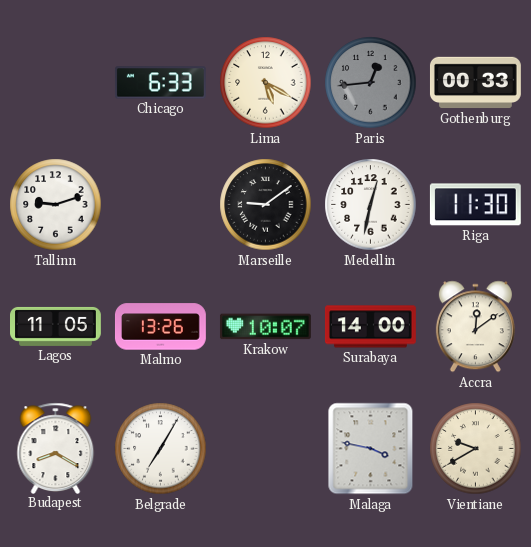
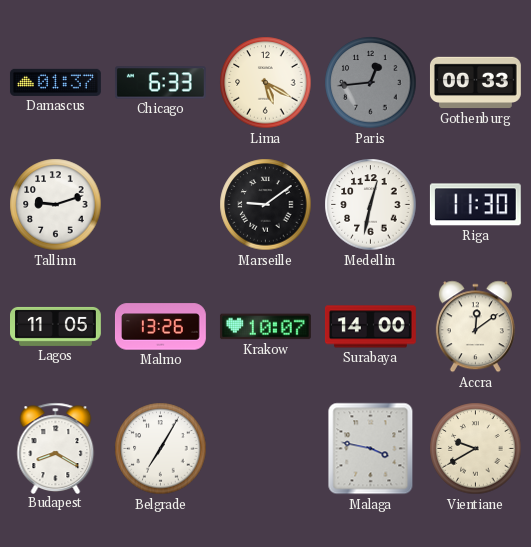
Damascus: none -> 01:37 (55, 82)
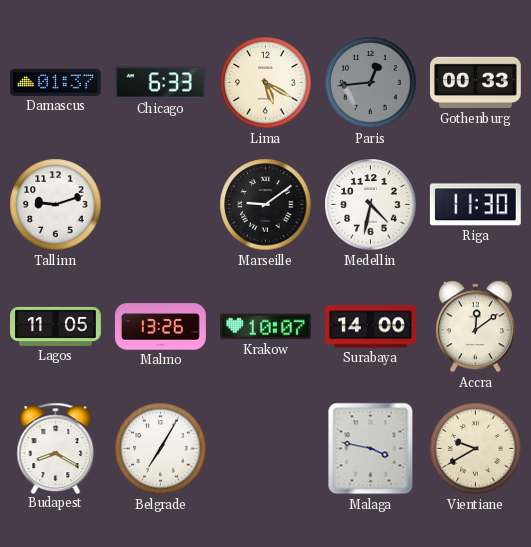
Medellin: 12:32 -> 4:32 (371, 205)
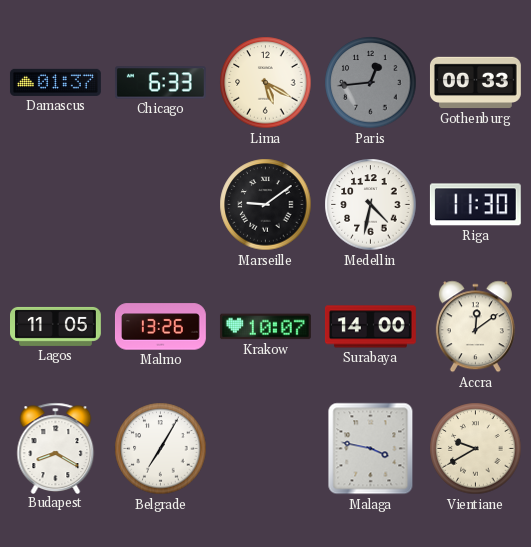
Tallinn: 9:12 -> none (56, 205)
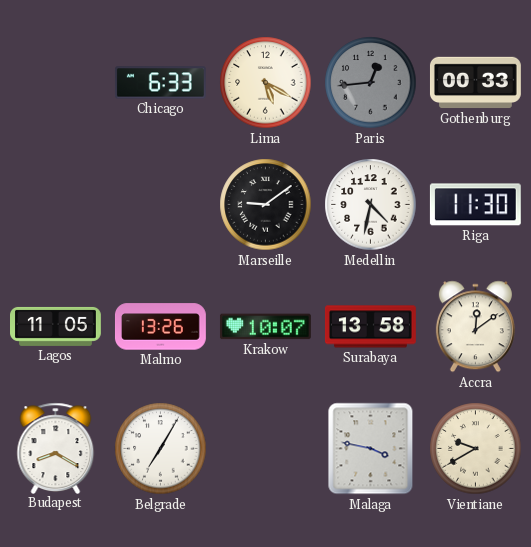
Damascus: 01:37 -> none (55, 82)
Surabaya: 14:00 -> 13:58 (370, 327)
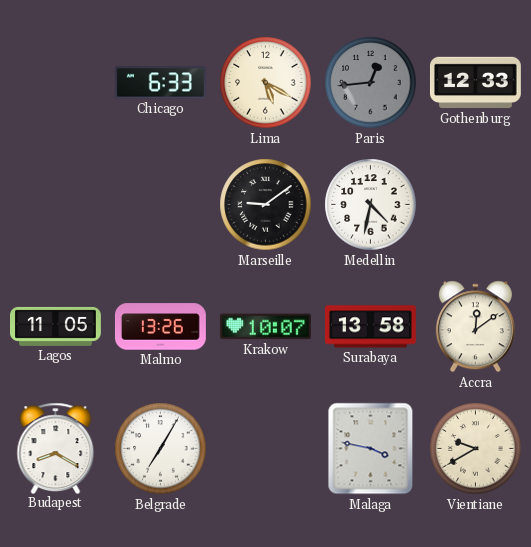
Gothenburg: 00:33 -> 12:33 (475, 83)
Riga: 11:30 -> none (475, 205)
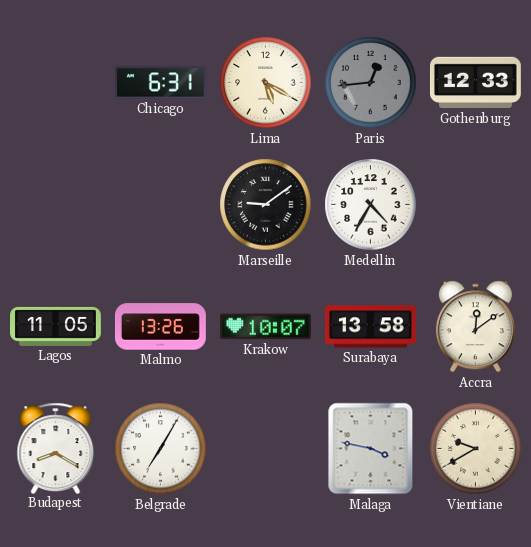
Chicago: 6:33 -> 6:31 (160, 83)
Medellin: 4:32 -> 4:35 (371, 205)
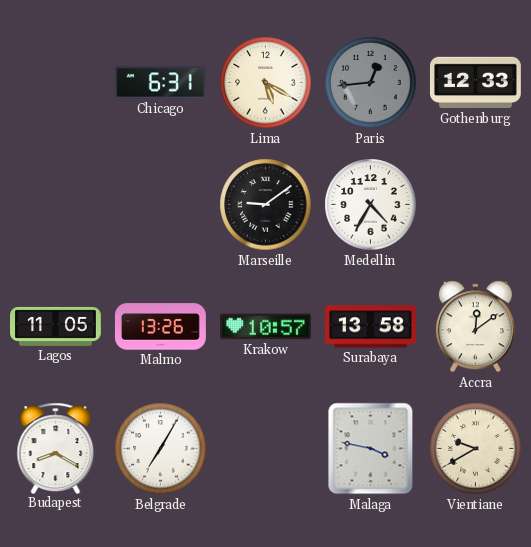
Krakow: 10:07 -> 10:57 (265, 327)
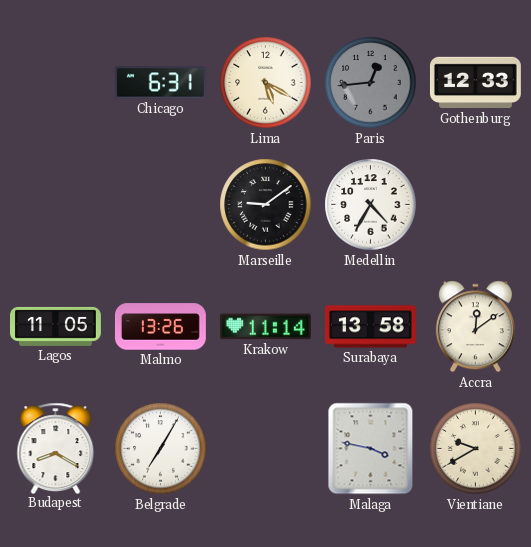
Krakow: 10:57 -> 11:14 (265, 327)
